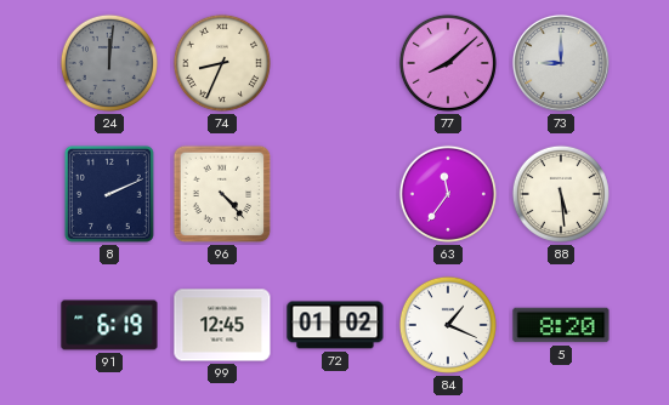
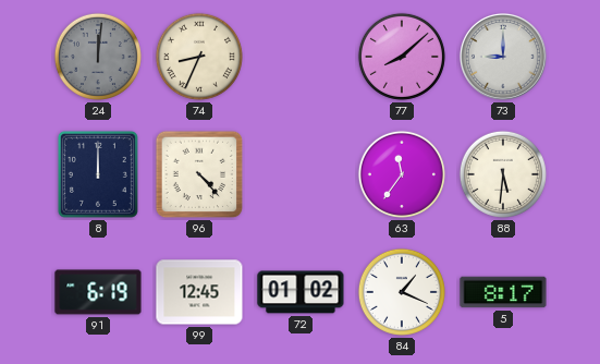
8: 2:11 -> 12:00 (98, 174)
88: 5:29 -> 5:31 (503, 174)
5: 8:20 -> 8:17 (503, 292)
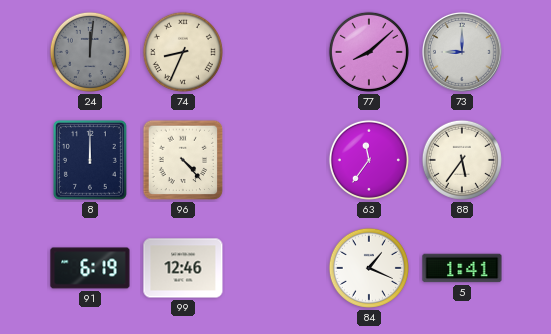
88: 5:31 -> 5:36 (462, 160)
99: 12:45 -> 12:46 (183, 268)
72: 01:02 -> none (301, 292)
5: 8:17 -> 1:41 (462, 268)
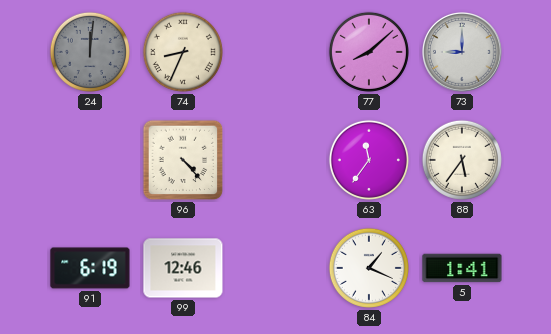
8: 12:00 -> none (90, 160)
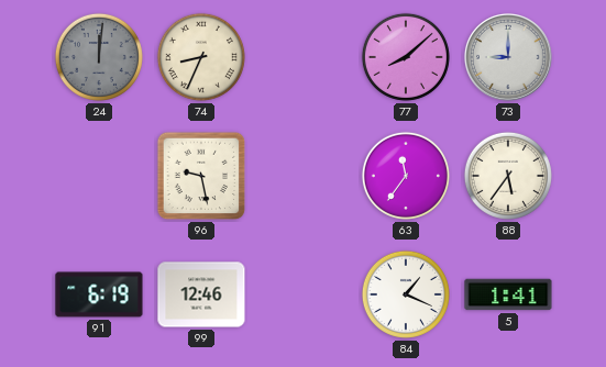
96: 4:23 -> 9:28 (201, 176)
